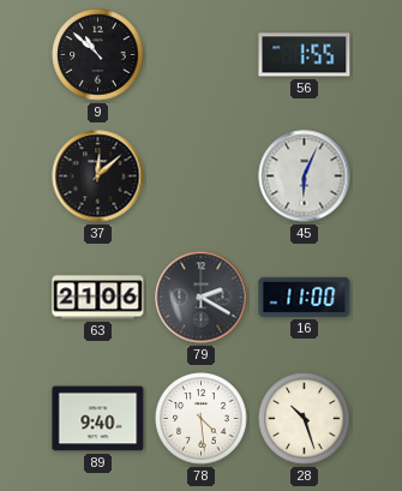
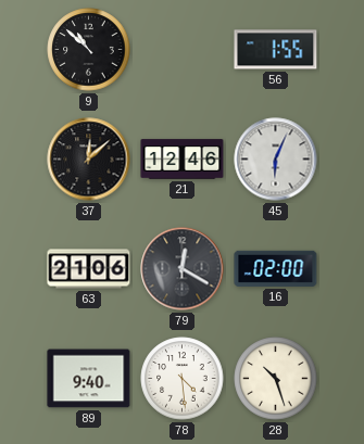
21: none -> 12:46 (183, 160)
79: 2:20 -> 12:20 (183, 269)
16: 11:00 -> 02:00 (276, 268)
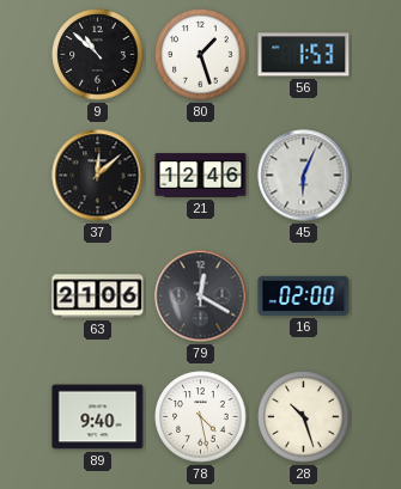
80: none -> 1:27 (201, 55)
56: 1:55 -> 1:53 (304, 55)
78: 4:29 -> 4:28 (201, 417)
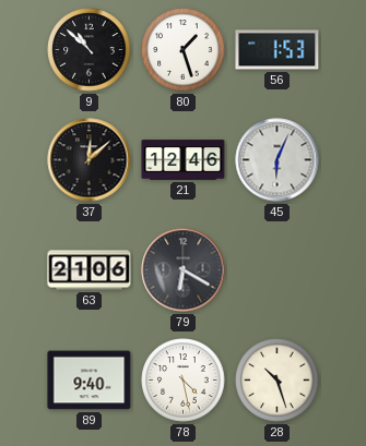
79: 12:20 -> 6:20 (184, 270)
16: 02:00 -> none (304, 295)
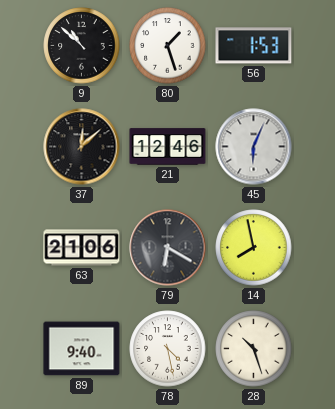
14: none -> 7:58 (254, 248)
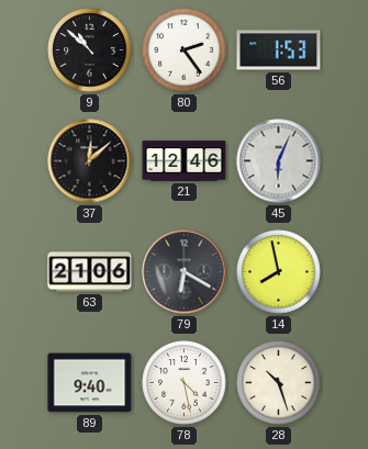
80: 1:27 -> 2:24 (185, 50)
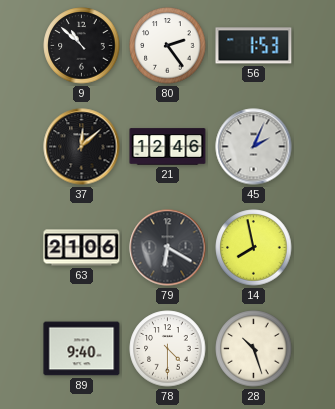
45: 6:04 -> 2:04 (254, 147)
78: 4:28 -> 4:30 (168, 349)
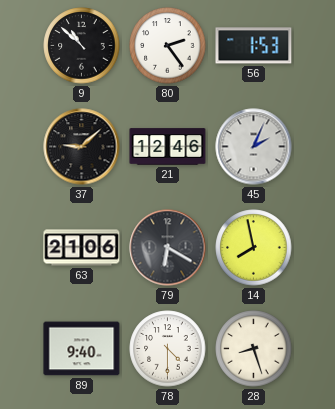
37: 12:08 -> 9:08 (82, 147)
28: 10:27 -> 8:27 (254, 349)
